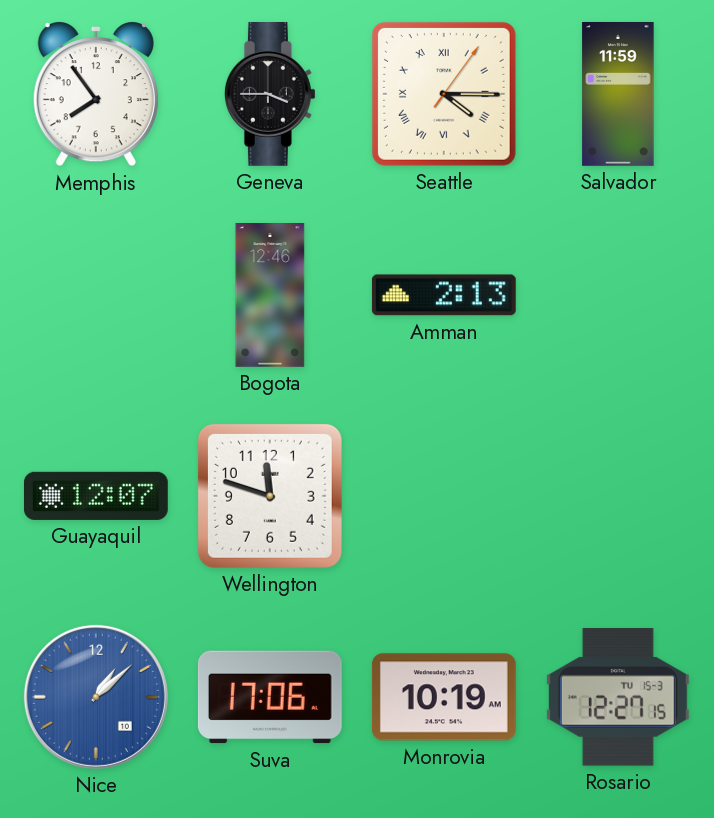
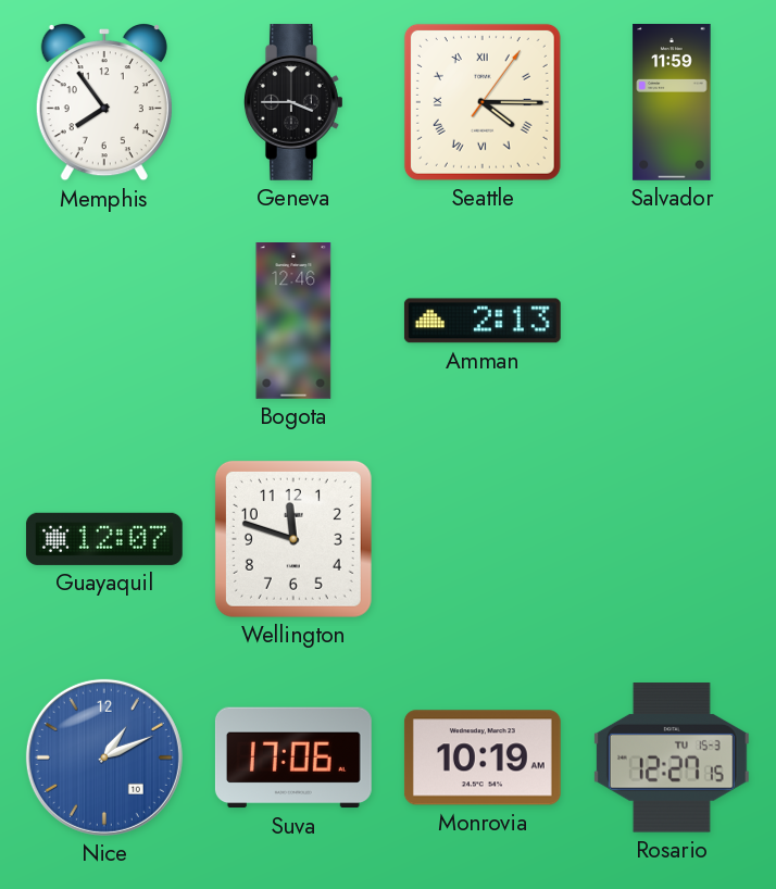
Nice: 1:08 -> 1:11 (104, 757)
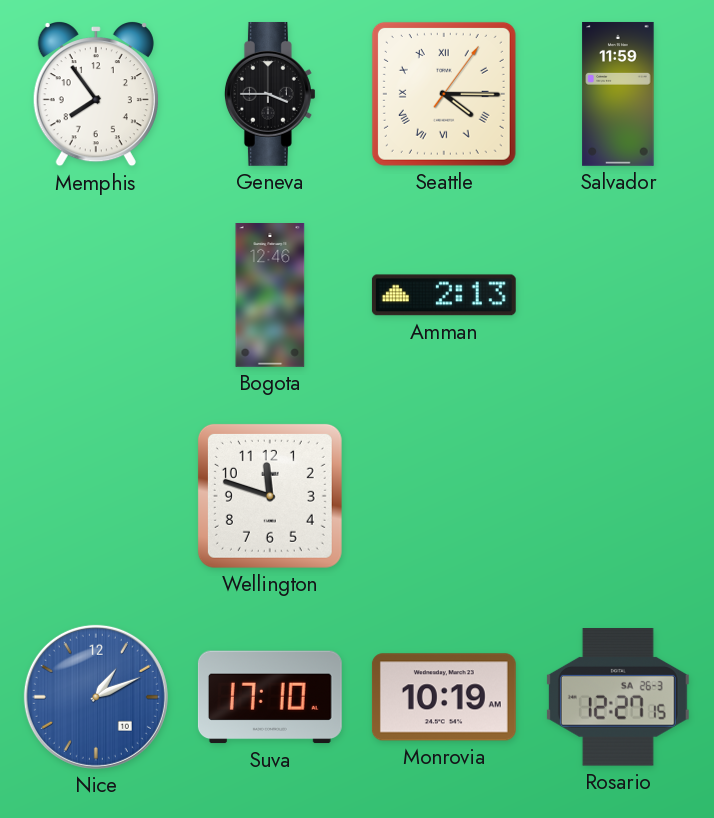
Guayaquil: 12:07 -> none (104, 539)
Suva: 17:06 -> 17:10 (270, 697)
Rosario date: TU 15-3 -> SA 26-3 (618, 697)
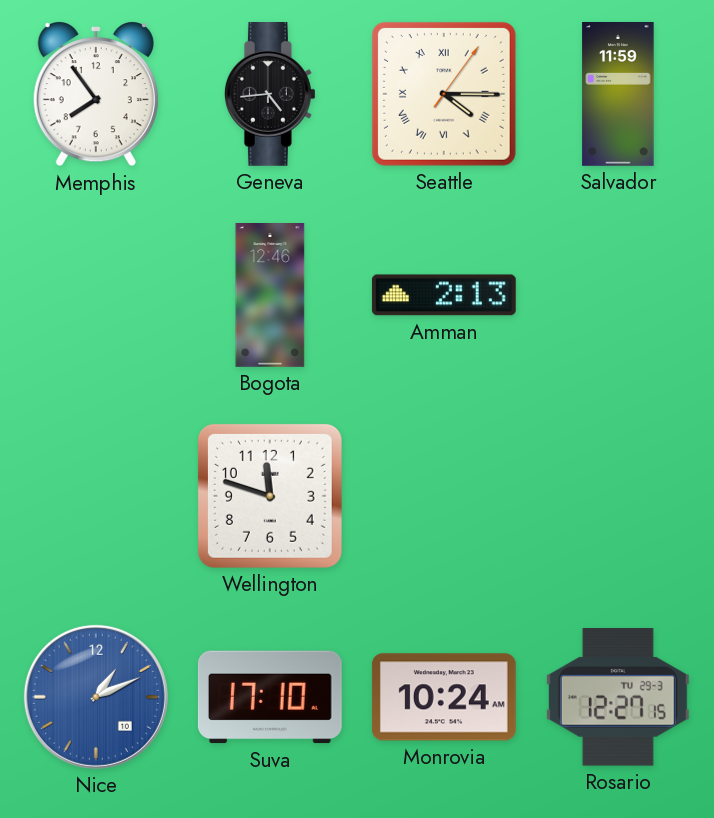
Geneva: 3:45 -> 4:44 (270, 94)
Monrovia: 10:19 -> 10:24 (444, 697)
Rosario date: SA 26-3 -> TU 29-3 (618, 697)
